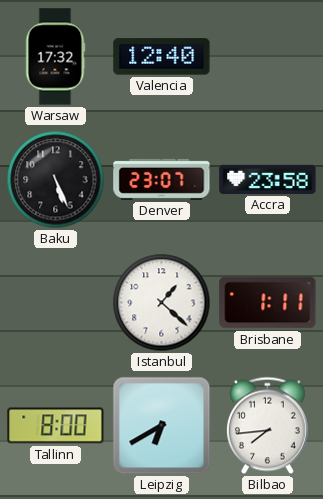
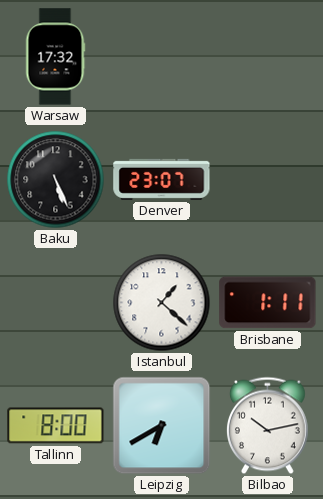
Valencia: 12:40 -> none (162, 57)
Accra: 23:58 -> none (268, 179)
Bilbao: 7:44 -> 10:13 (267, 426)
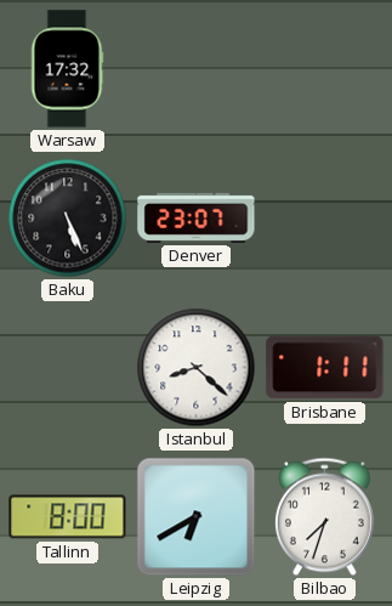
Istanbul: 1:22 -> 8:22 (197, 368)
Bilbao: 10:13 -> 7:33 (324, 517)
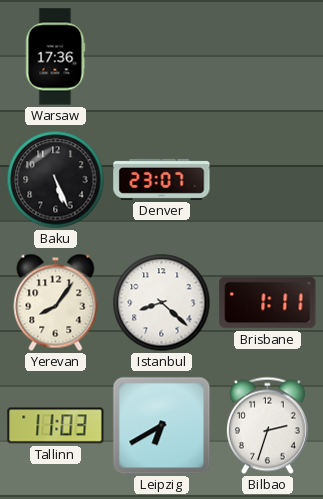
Warsaw: 17:32 -> 17:36 (55, 57)
Yerevan: none -> 8:06 (56, 302)
Tallinn: 8:00 -> 11:03 (56, 426)
Bilbao: 7:33 -> 2:33 (267, 426)
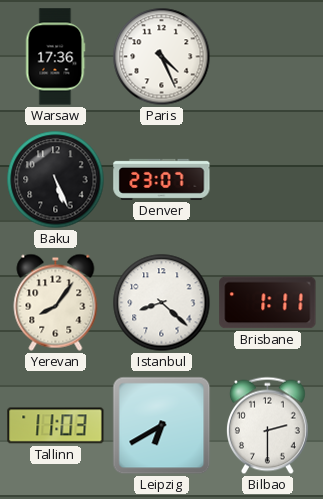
Paris: none -> 4:26 (162, 57)
Bilbao: 2:33 -> 2:30 (267, 426)
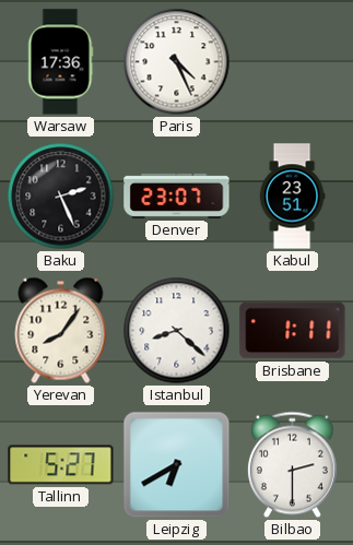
Baku: 5:26 -> 2:26 (61, 197)
Kabul: none -> 23:51 (292, 197)
Tallinn: 11:03 -> 5:27 (61, 465)
